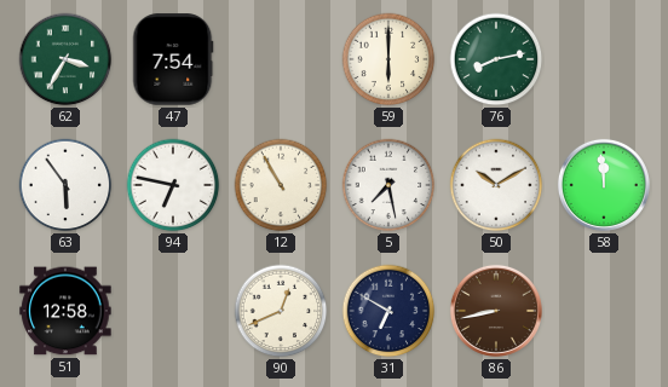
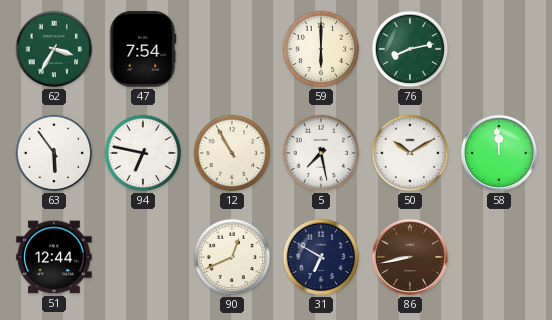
51: 12:58 -> 12:44 (54, 257)
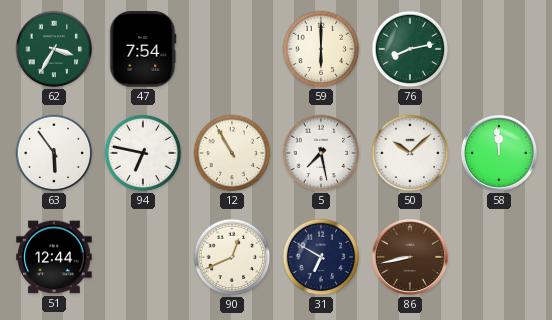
50: 10:10 -> 10:08 (410, 153)
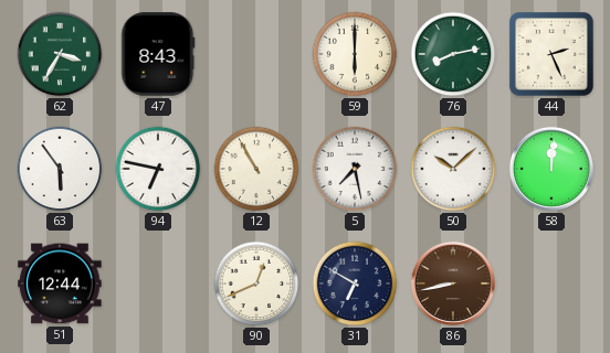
47: 7:54 -> 8:43 (158, 54)
44: none -> 2:26 (551, 54)
58: 11:59 -> 12:01 (551, 169)
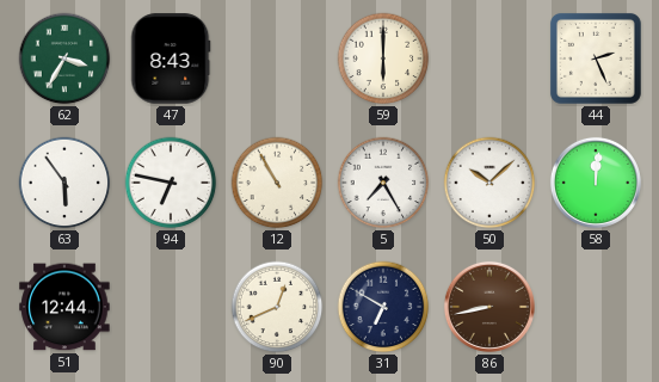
76: 8:13 -> none (453, 54)
5: 7:28 -> 7:25 (383, 183)
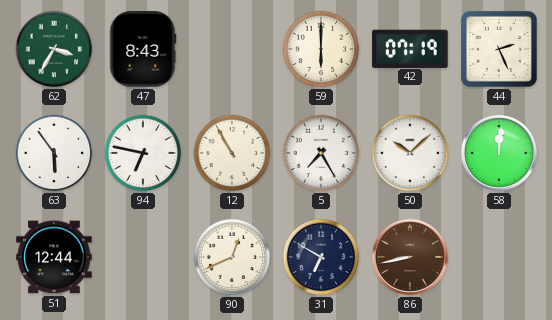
42: none -> 07:19 (410, 48)
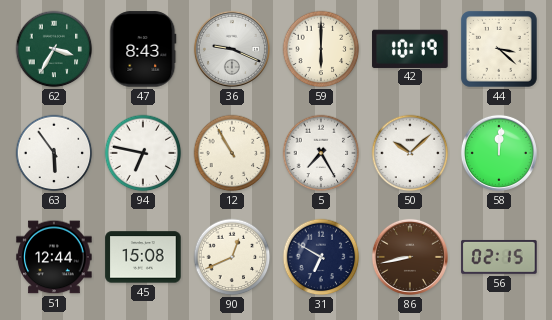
36: none -> 9:19 (232, 49)
42: 07:19 -> 10:19 (410, 48)
44: 2:26 -> 3:22 (499, 49)
45: none -> 15:08 (143, 257)
56: none -> 02:15 (499, 257)
